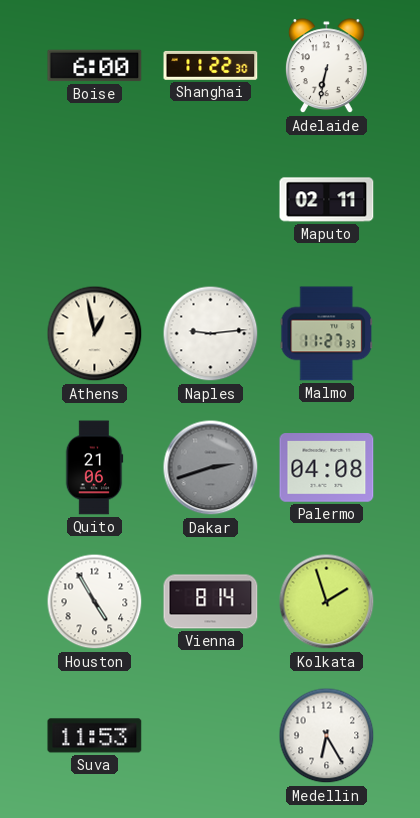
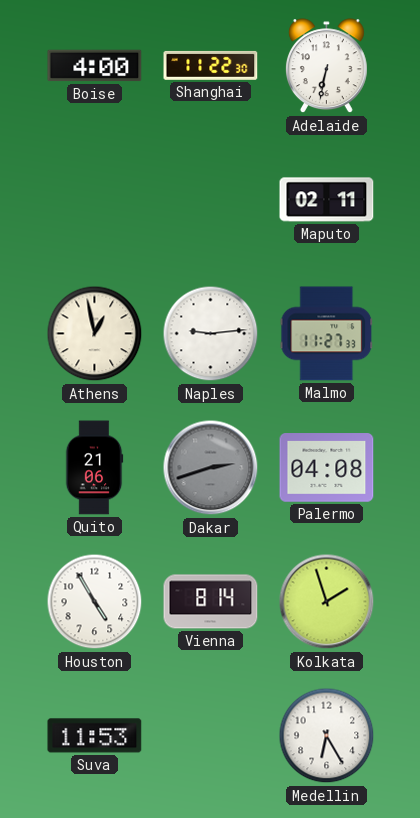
Boise: 6:00 -> 4:00 (95, 66)
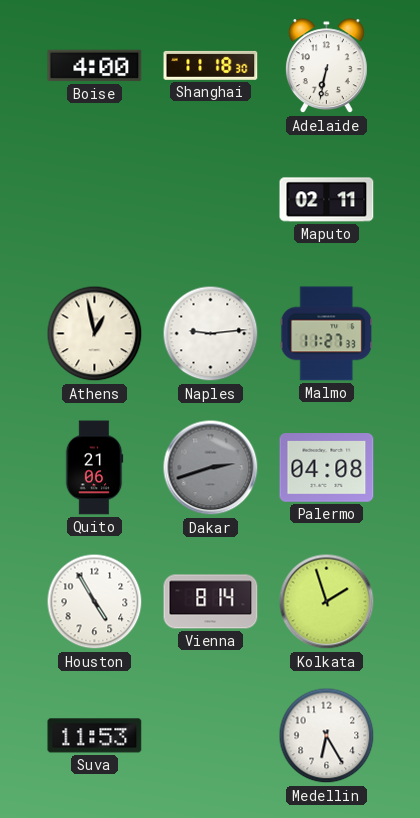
Shanghai: 11:22 -> 11:18 (211, 65)
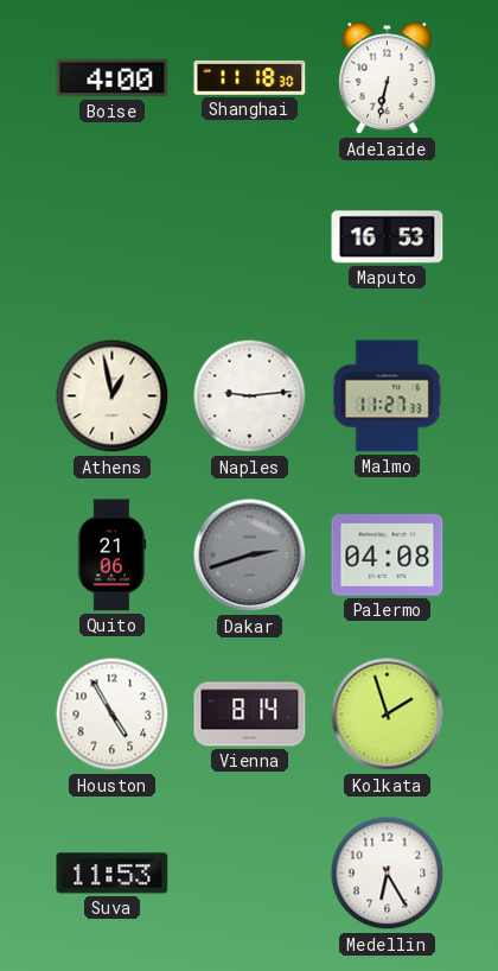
Maputo: 02:11 -> 16:53 (388, 237)
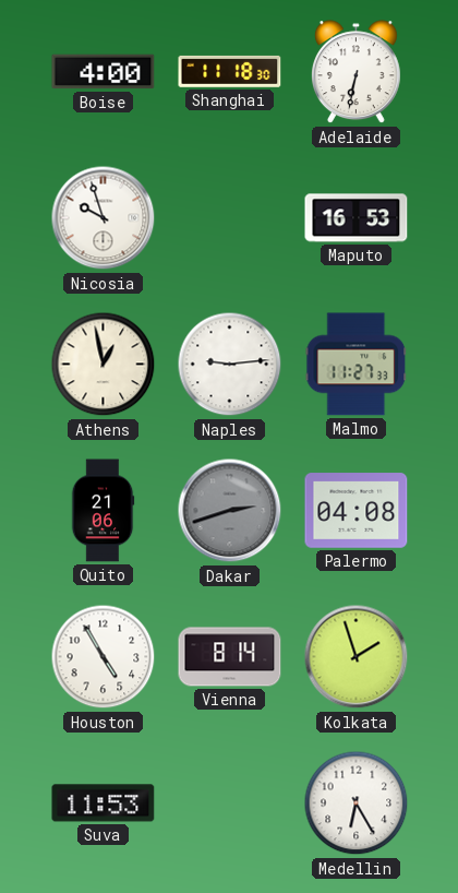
Nicosia: none -> 9:57 (104, 218)
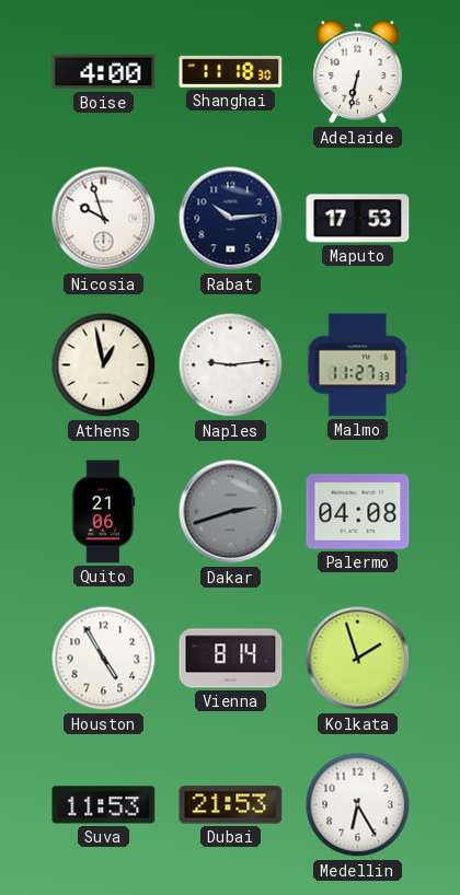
Rabat: none -> 10:14 (231, 219)
Maputo: 16:53 -> 17:53 (358, 219)
Dubai: none -> 21:53 (231, 805)
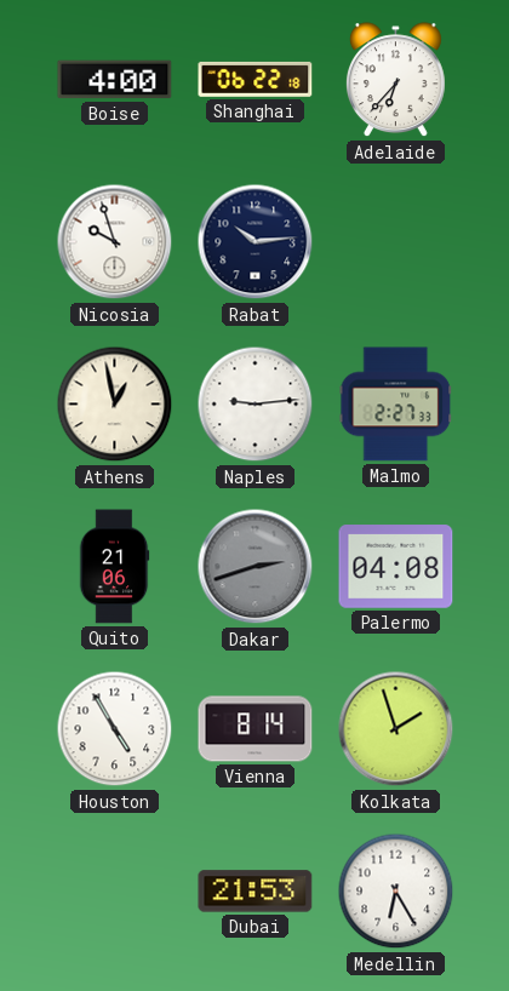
Shanghai: 11:18 -> 06:22 (256, 79)
Adelaide: 6:32 -> 6:37 (395, 80)
Maputo: 17:53 -> none (358, 219)
Malmo: 11:27 -> 2:27 (396, 405)
Suva: 11:53 -> none (104, 805)
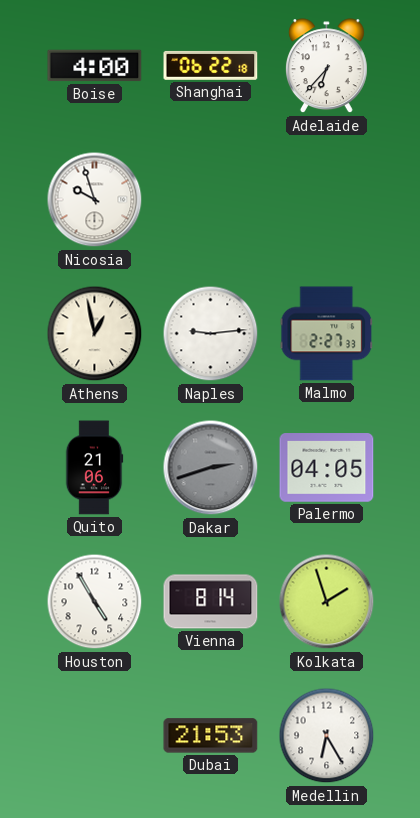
Rabat: 10:14 -> none (256, 242)
Palermo: 04:08 -> 04:05 (327, 468)
